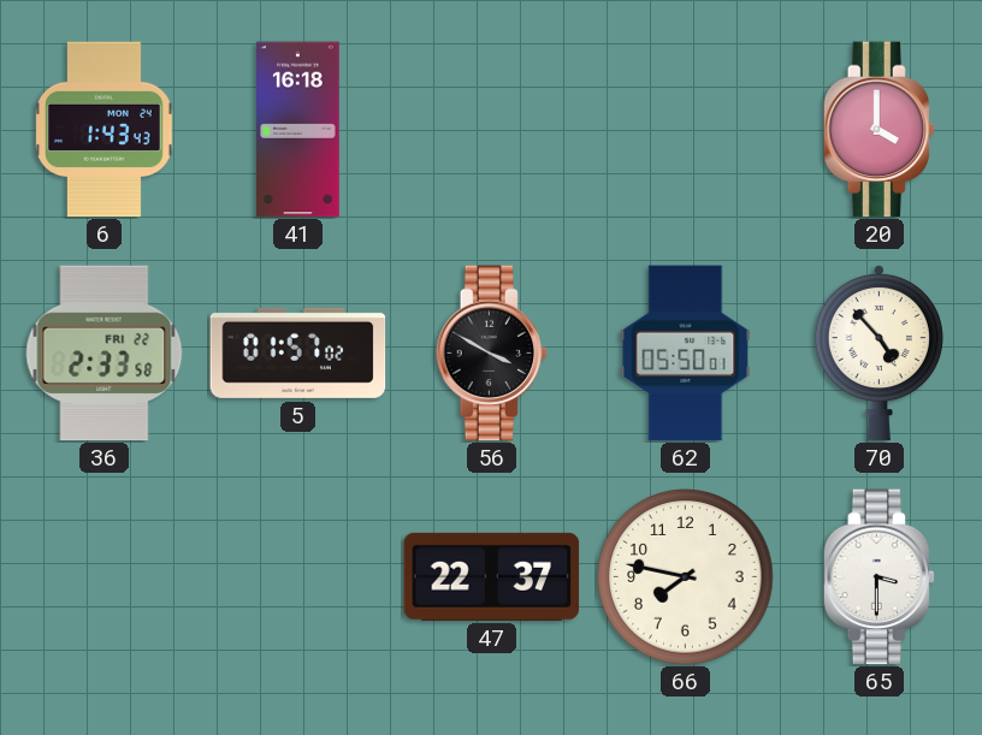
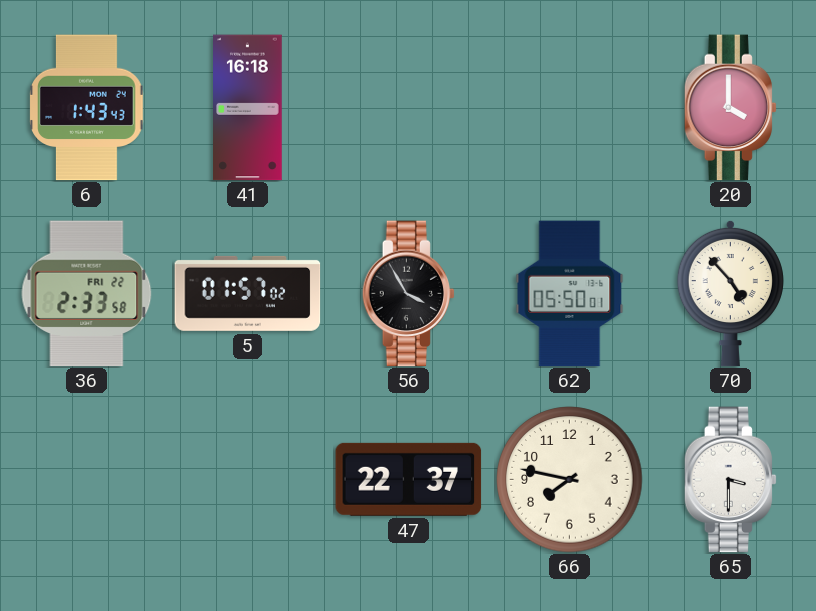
56: 3:50 -> 3:55 (409, 294)
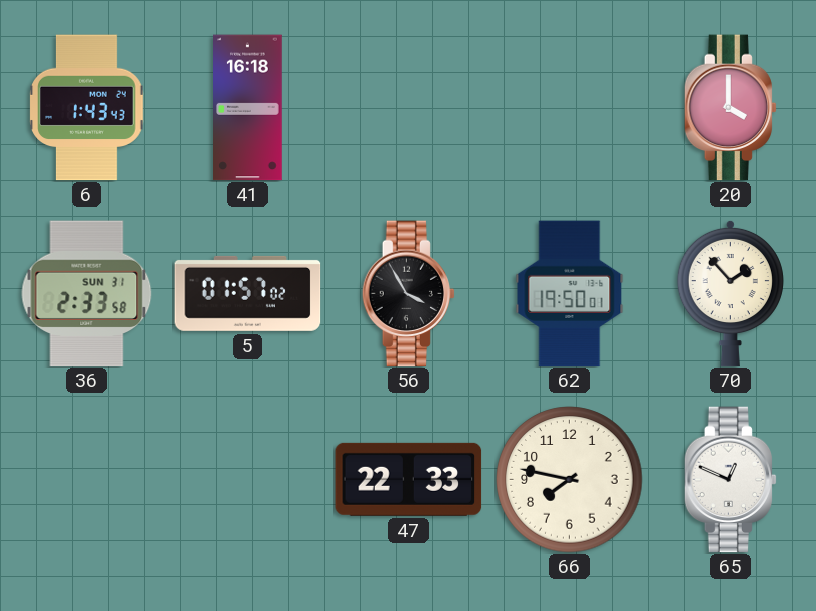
36 date: FRI 22 -> SUN 31 (87, 294)
62: 05:50 -> 19:50 (570, 294)
70: 4:53 -> 1:53 (730, 293)
47: 22:37 -> 22:33 (409, 479)
65: 3:30 -> 12:49 (731, 480)
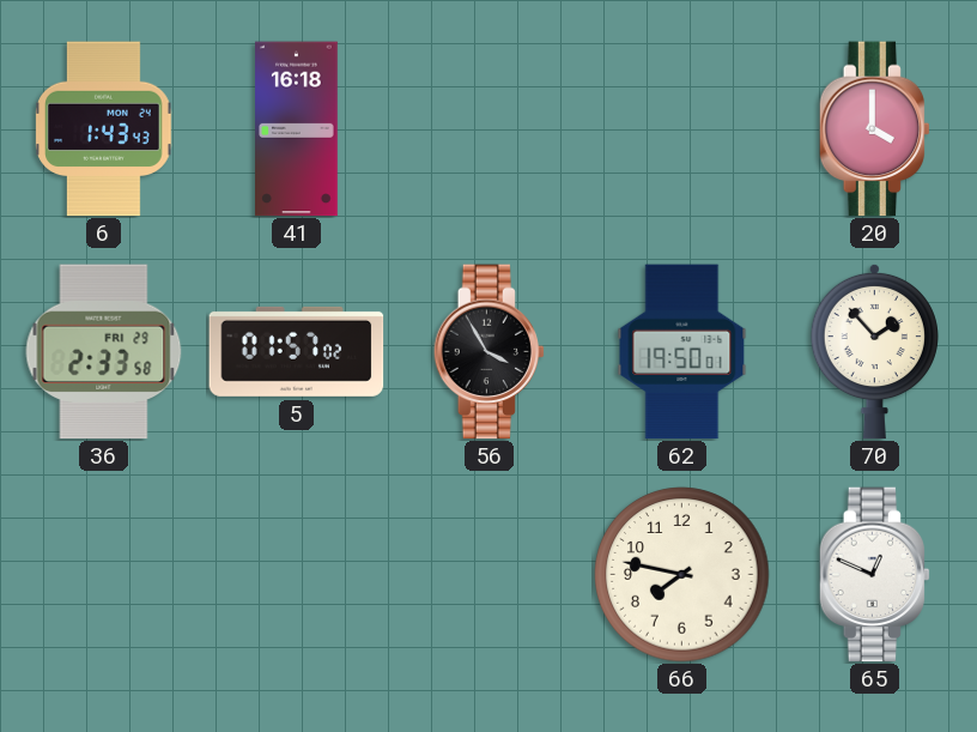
36 date: SUN 31 -> FRI 29 (104, 352)
47: 22:33 -> none (409, 479)
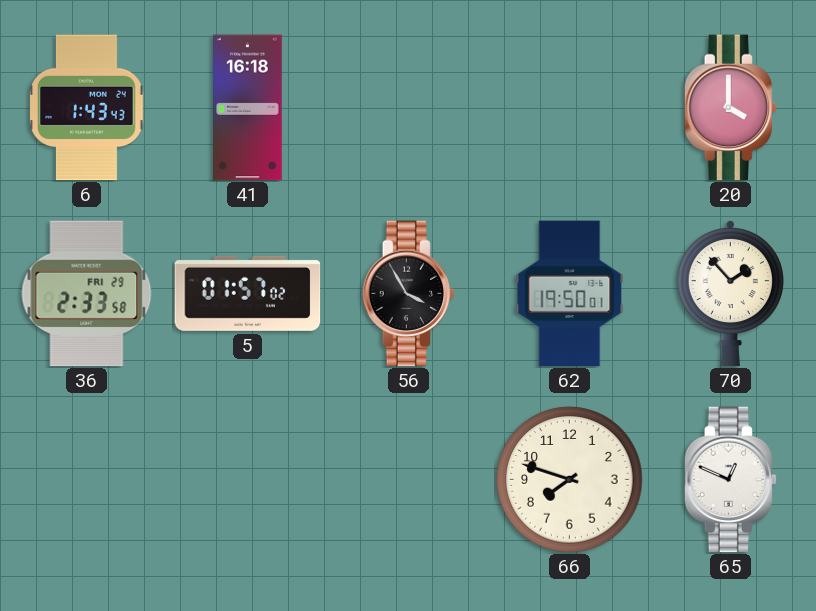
66: 7:47 -> 7:48 (570, 480)
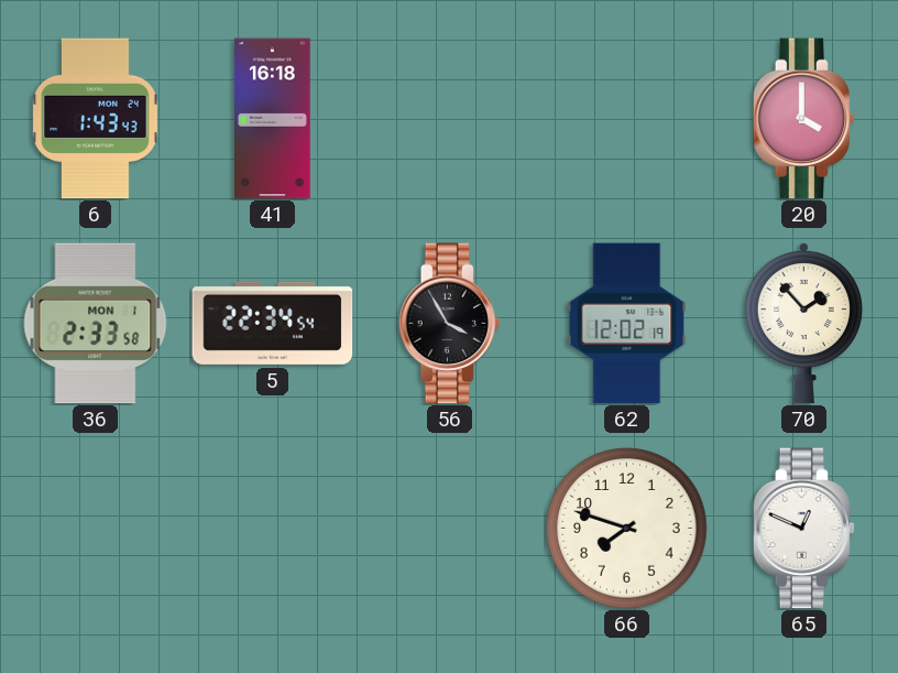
36 date: FRI 29 -> MON 1 (96, 324)
5: 01:57 -> 22:34 (273, 323)
62: 19:50 -> 12:02 (627, 324)
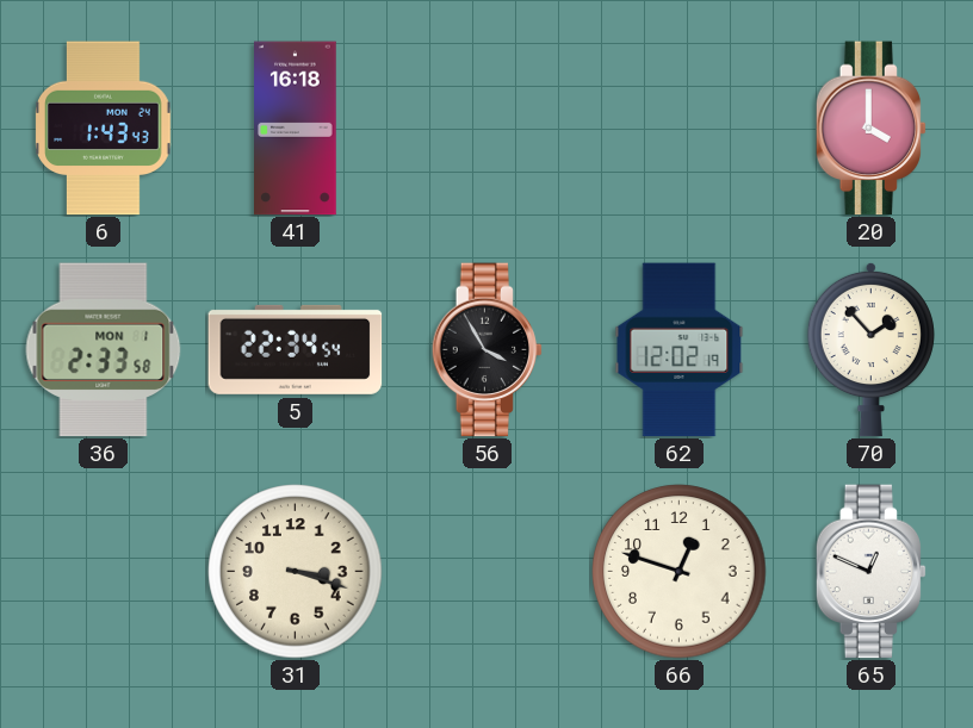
31: none -> 3:18 (296, 572)
66: 7:48 -> 12:48 (680, 572)
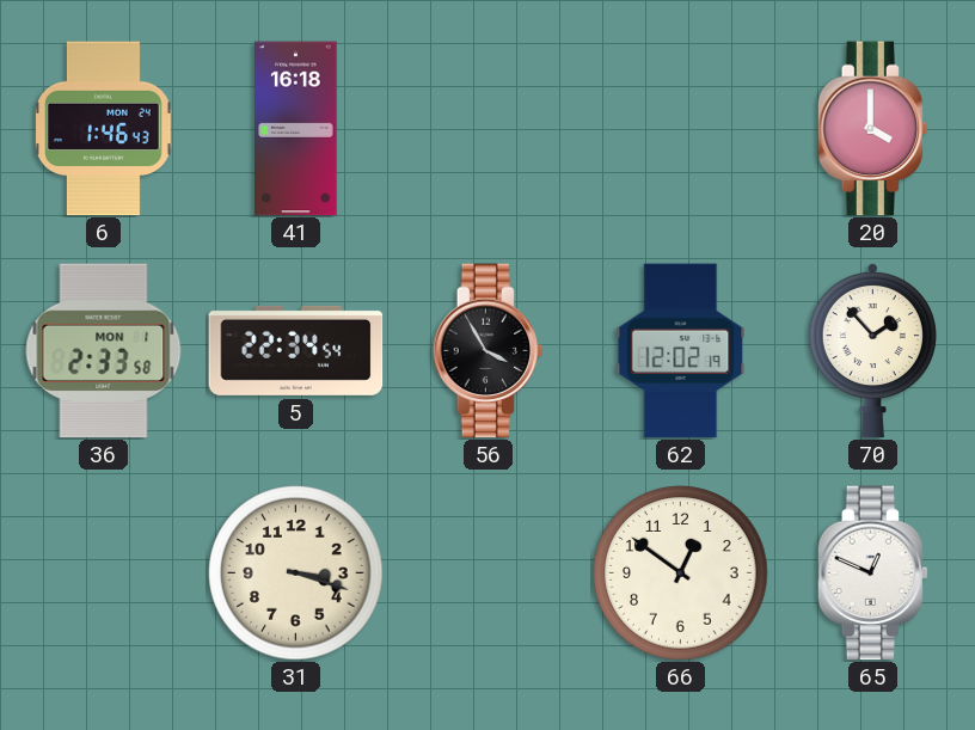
6: 1:43 -> 1:46 (104, 129)
66: 12:48 -> 12:51 (681, 573)
